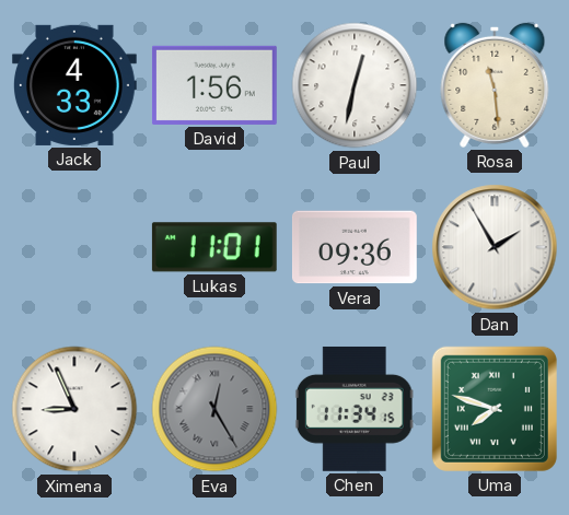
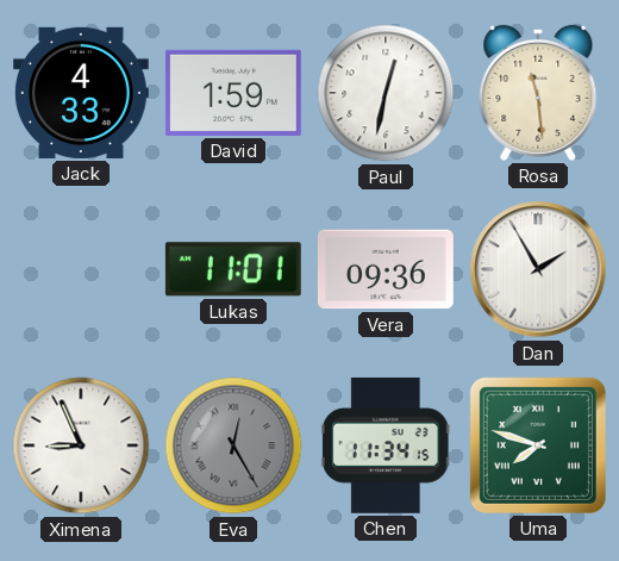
David: 1:56 -> 1:59 (233, 93)
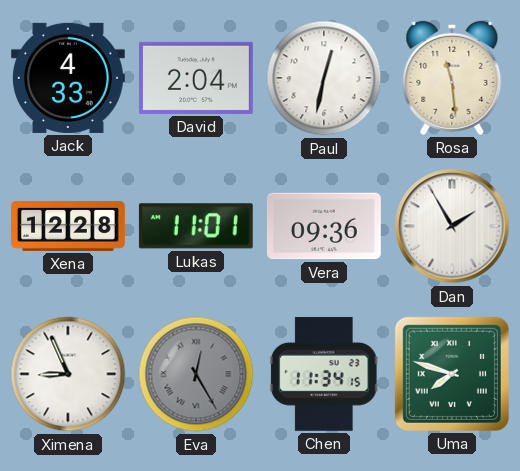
David: 1:59 -> 2:04 (196, 78)
Xena: none -> 12:28 (69, 226)
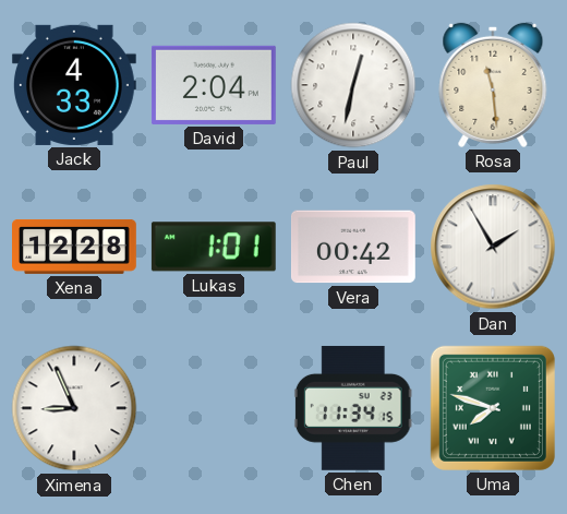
Lukas: 11:01 -> 1:01 (214, 247)
Vera: 09:36 -> 00:42 (353, 247)
Eva: 12:25 -> none (196, 374)
